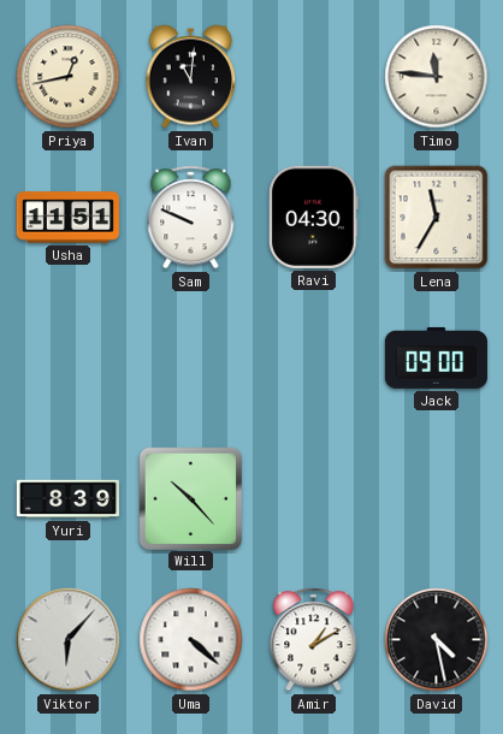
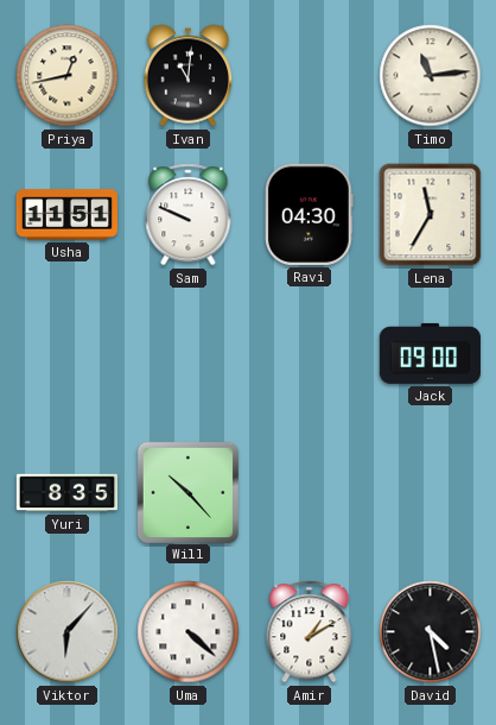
Timo: 11:46 -> 11:14 (431, 76)
Yuri: 8:39 -> 8:35 (66, 493)
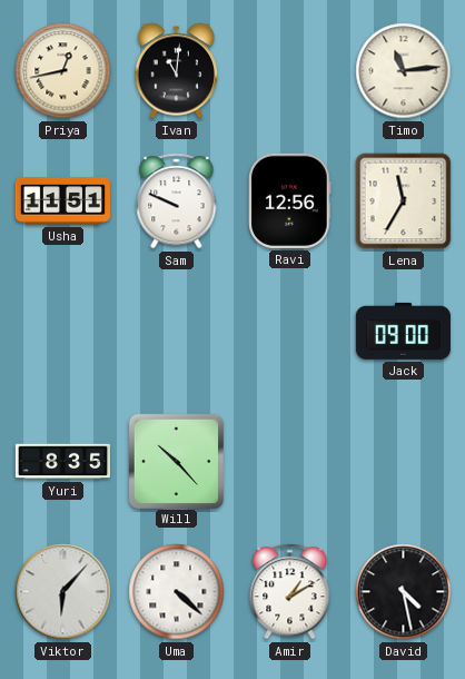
Ravi: 04:30 -> 12:56 (290, 200)
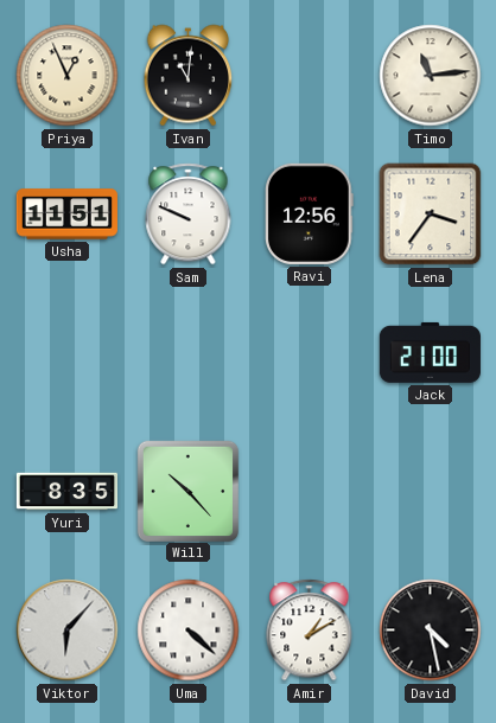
Priya: 12:43 -> 12:56 (68, 76)
Lena: 11:35 -> 3:36 (431, 215)
Jack: 09:00 -> 21:00 (430, 352)
